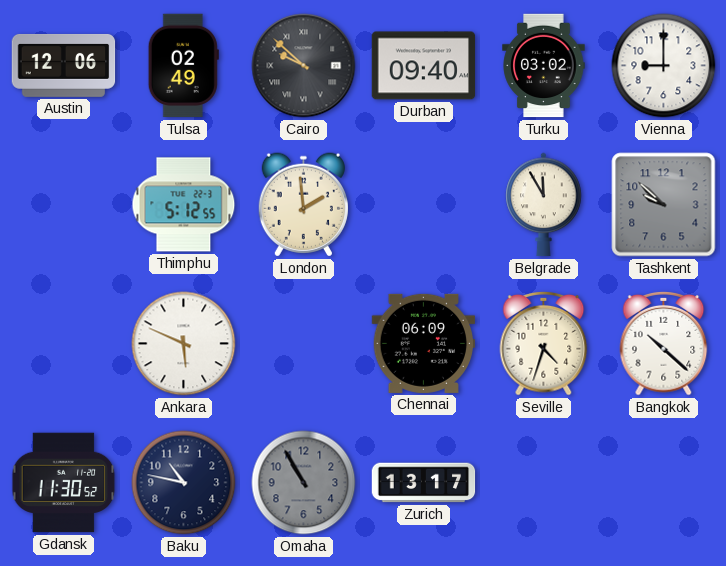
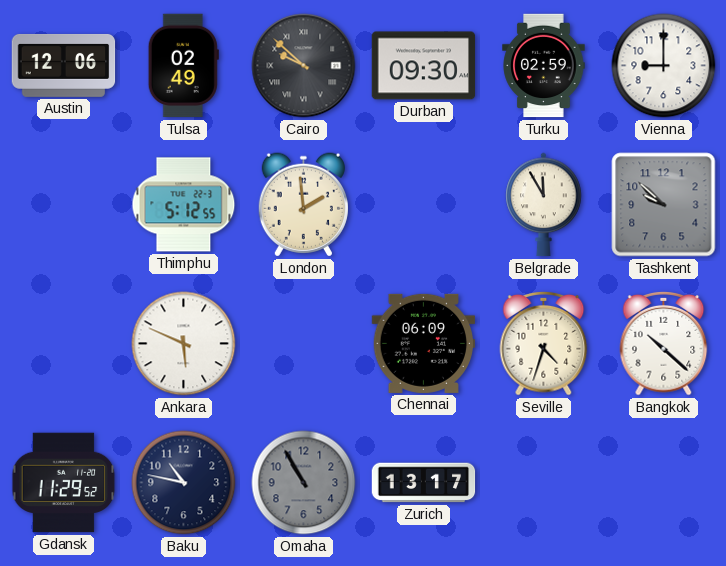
Durban: 09:40 -> 09:30 (424, 66)
Turku: 03:02 -> 02:59 (544, 66)
Gdansk: 11:30 -> 11:29 (64, 483)
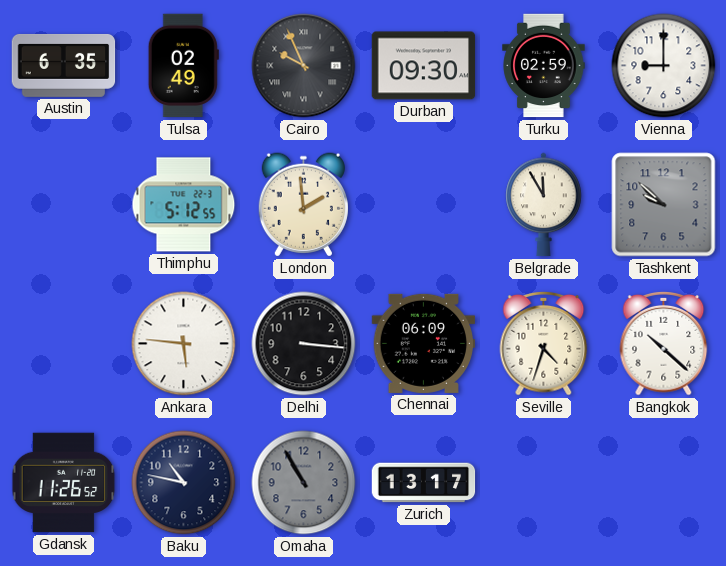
Austin: 12:06 -> 6:35 (64, 65)
Cairo: 9:52 -> 9:56 (304, 66)
Ankara: 5:49 -> 5:46 (184, 344)
Delhi: none -> 3:16 (304, 344)
Gdansk: 11:29 -> 11:26 (64, 483)
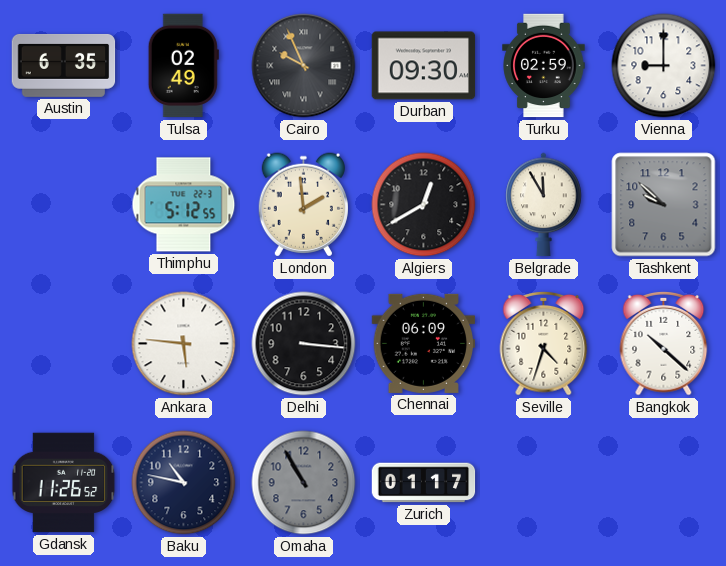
Algiers: none -> 12:40 (424, 205)
Zurich: 13:17 -> 01:17 (424, 483)
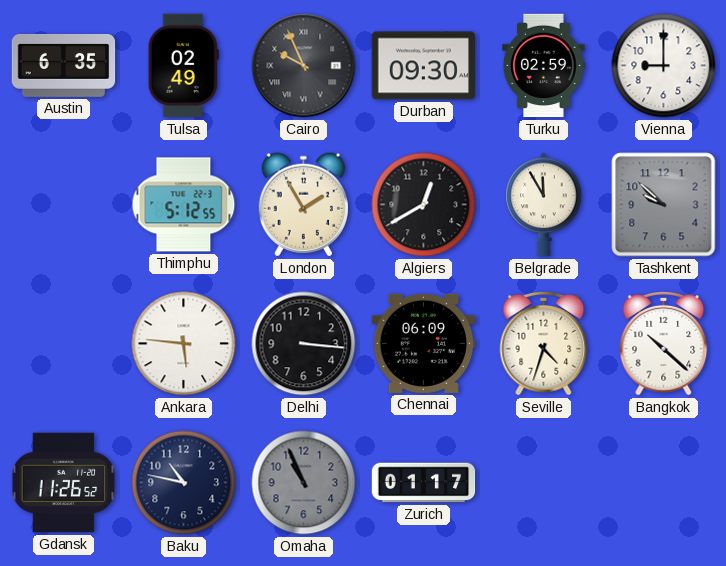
London: 1:59 -> 1:55 (303, 205)
Omaha: 10:55 -> 10:56 (304, 483)
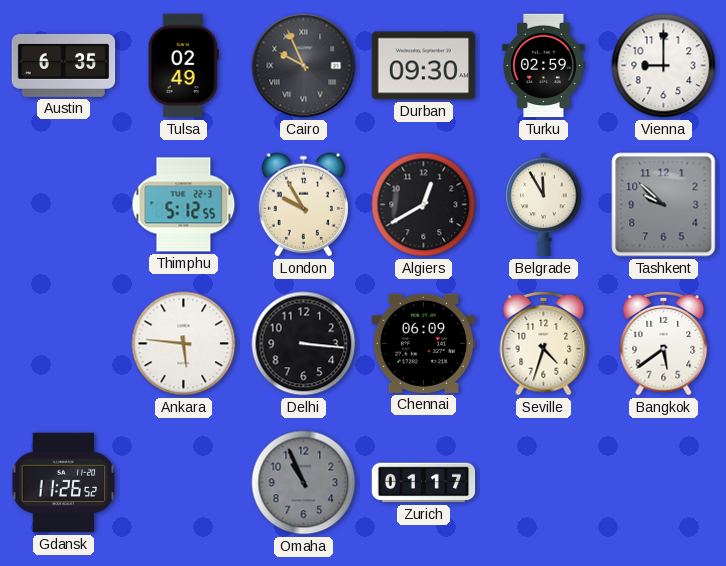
London: 1:55 -> 9:55 (303, 205)
Bangkok: 10:22 -> 5:39 (664, 343)
Baku: 10:47 -> none (184, 483)
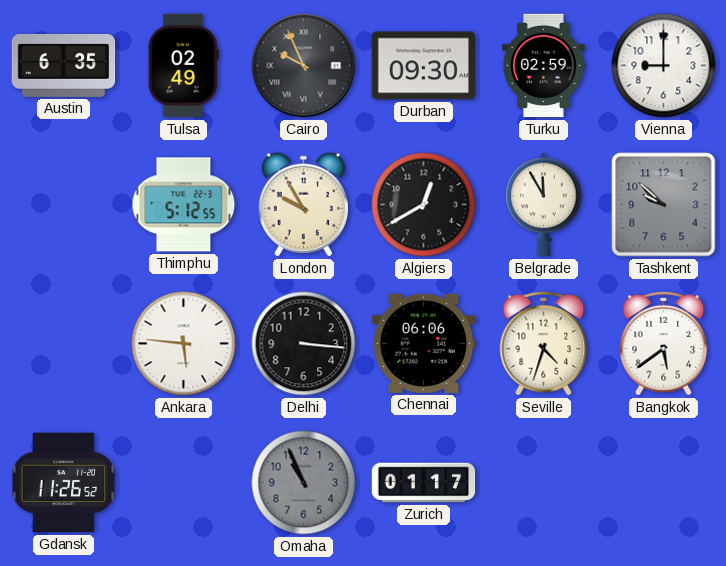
Chennai: 06:09 -> 06:06 (423, 343)
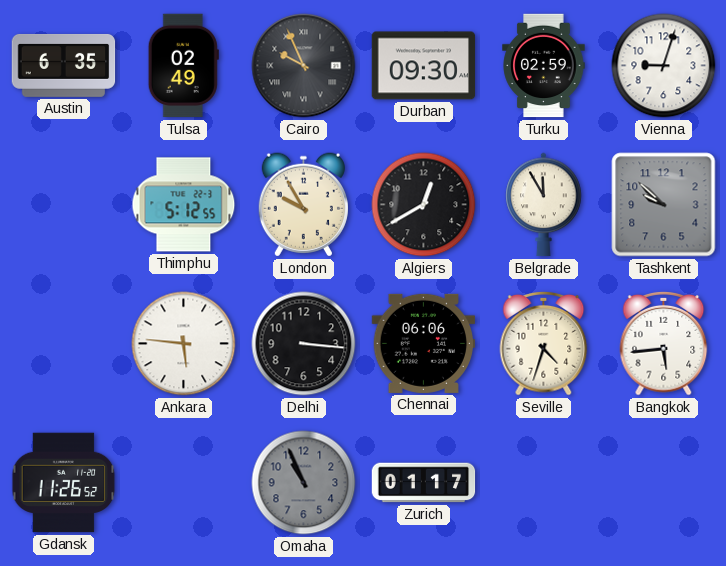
Vienna: 9:00 -> 9:03 (664, 66)
Bangkok: 5:39 -> 5:44 (664, 343)
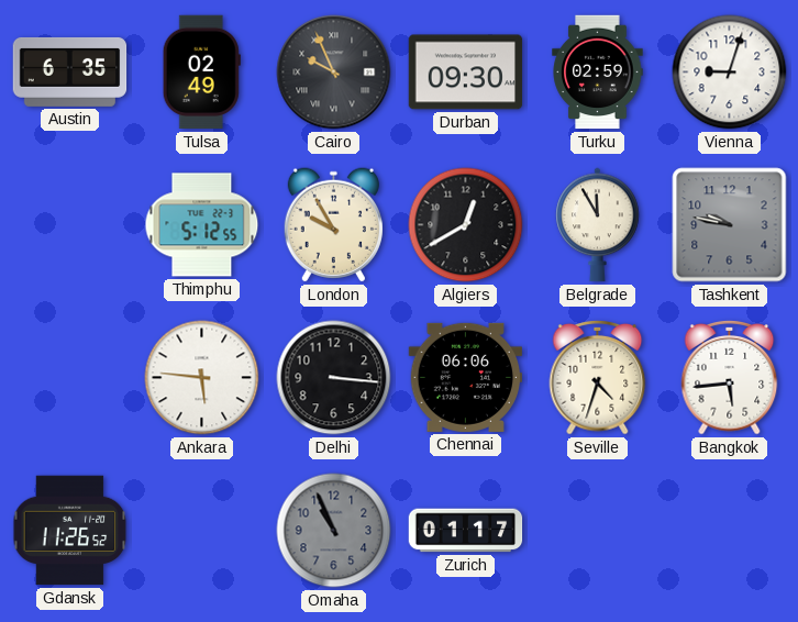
Tashkent: 9:52 -> 9:47 (730, 225)
